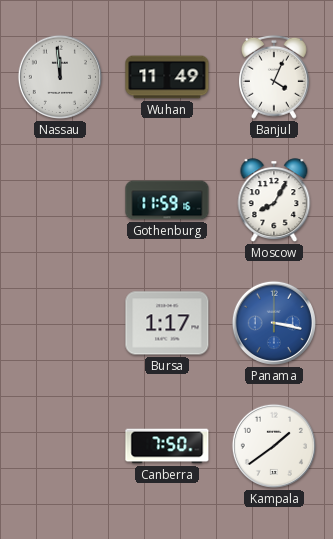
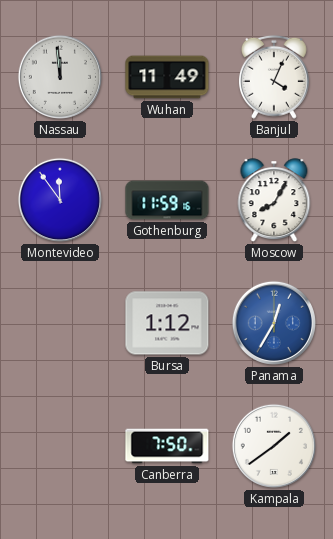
Montevideo: none -> 11:54 (60, 200)
Bursa: 1:17 -> 1:12 (167, 323)
Panama: 3:17 -> 12:35 (274, 323)
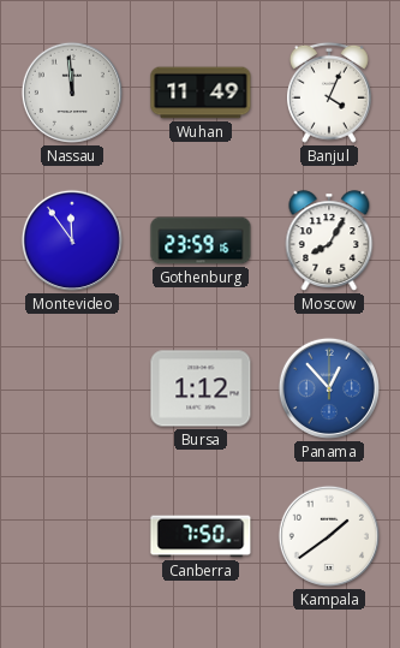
Gothenburg: 11:59 -> 23:59 (201, 240)
Panama: 12:35 -> 12:53 (329, 388)
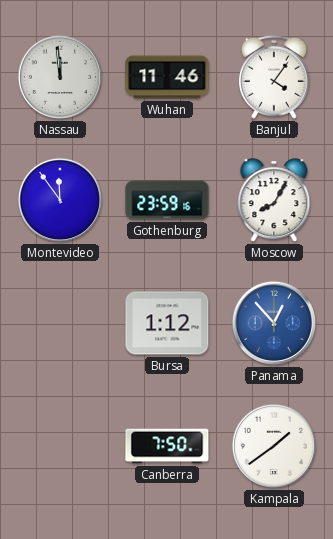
Wuhan: 11:49 -> 11:46 (167, 77)
Banjul: 4:04 -> 4:06 (274, 77)
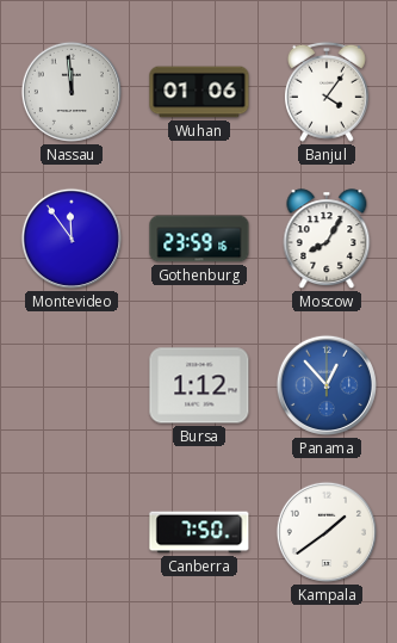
Wuhan: 11:46 -> 01:06 (199, 92)
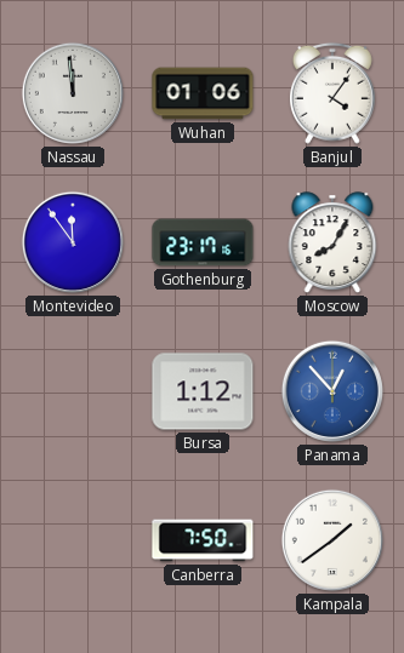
Gothenburg: 23:59 -> 23:17 (203, 242)
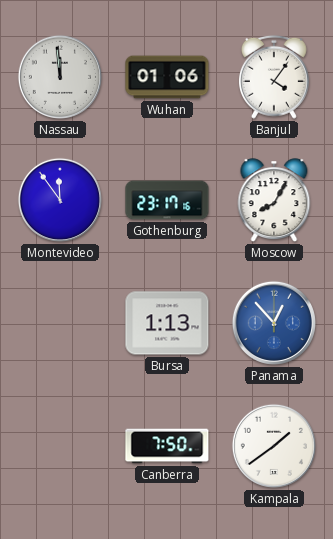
Bursa: 1:12 -> 1:13 (167, 323)
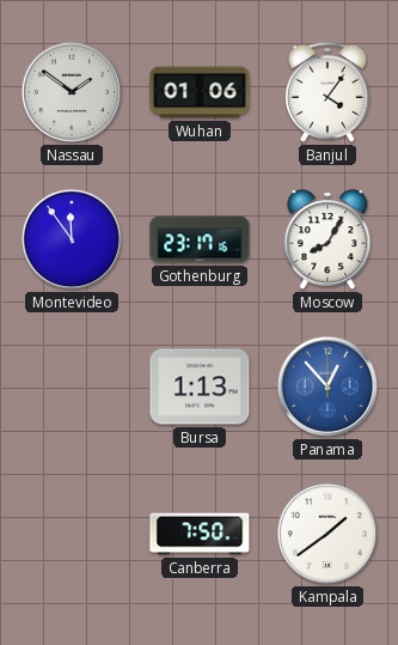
Nassau: 11:59 -> 1:51 (72, 92)
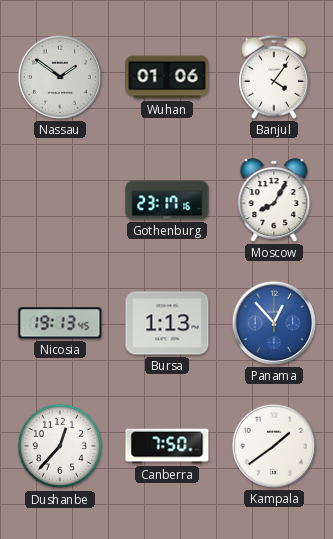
Montevideo: 11:54 -> none (72, 239)
Nicosia: none -> 19:13 (60, 323)
Dushanbe: none -> 12:37 (60, 446)
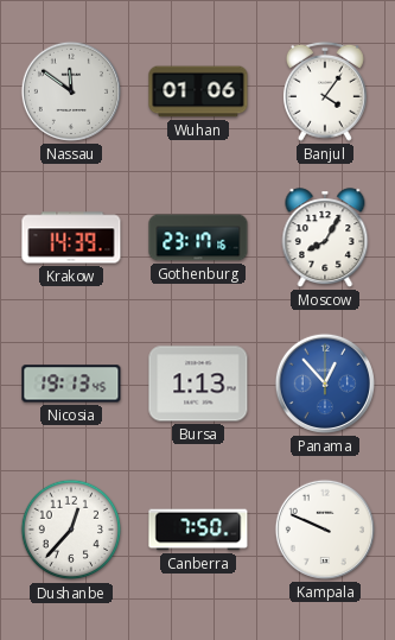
Nassau: 1:51 -> 11:51 (71, 91)
Krakow: none -> 14:39 (71, 237)
Kampala: 1:39 -> 9:49 (325, 530)
